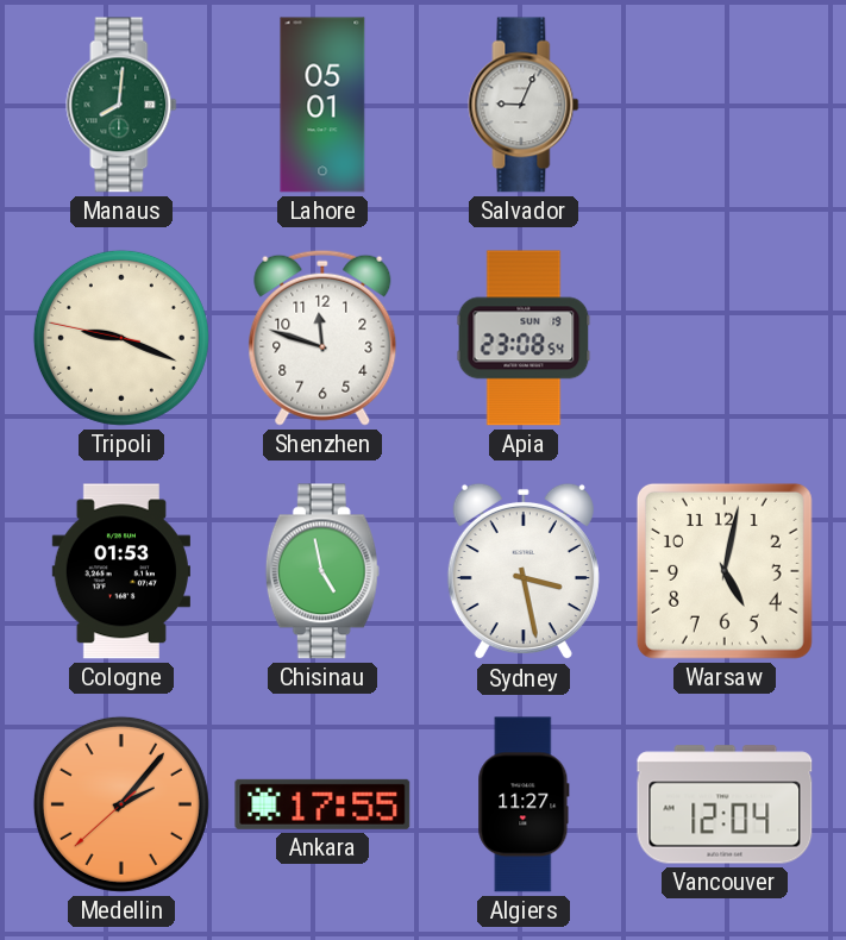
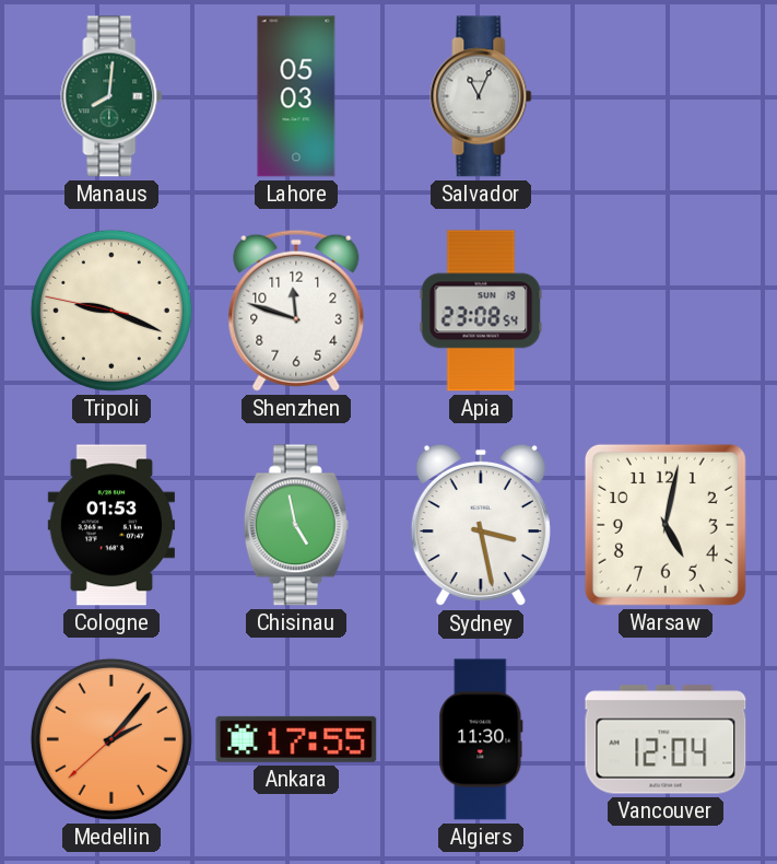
Lahore: 05:01 -> 05:03 (296, 96)
Salvador: 9:04 -> 11:04 (481, 96)
Algiers: 11:27 -> 11:30 (481, 739)
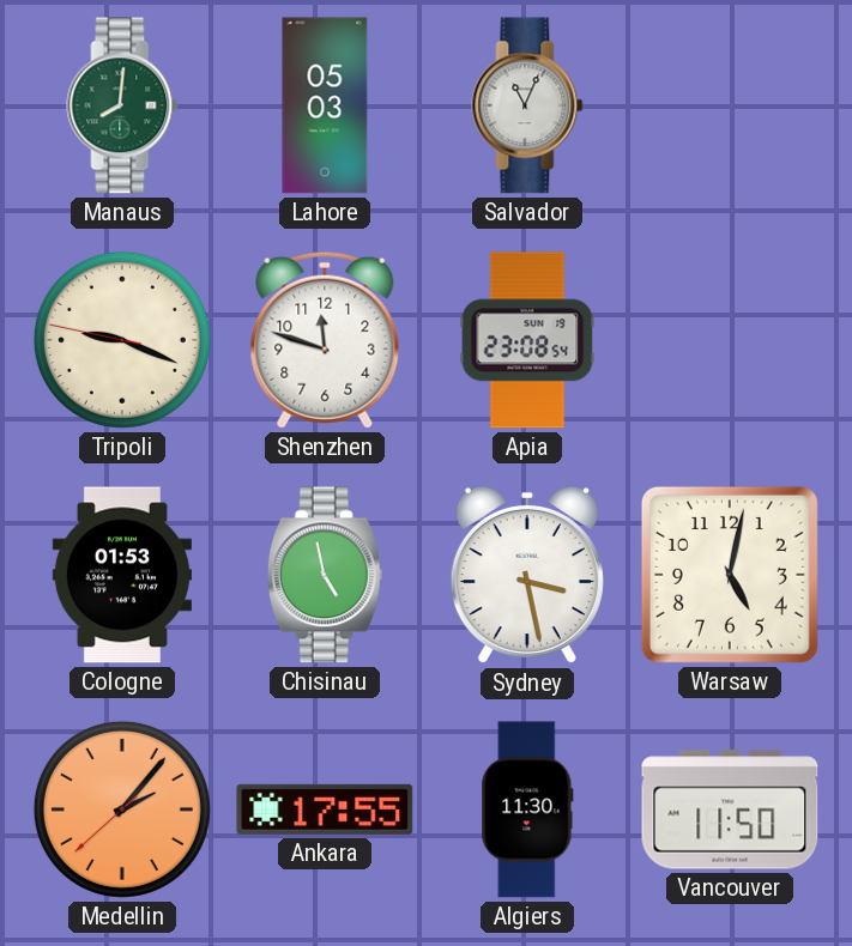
Vancouver: 12:04 -> 11:50 (730, 809)
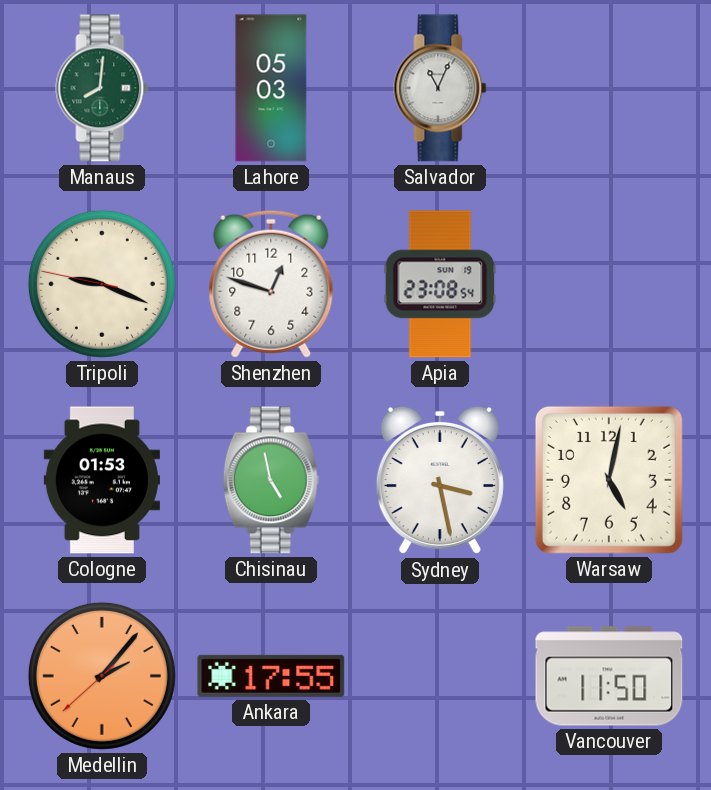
Shenzhen: 11:48 -> 12:48 (271, 284)
Algiers: 11:30 -> none (527, 809)
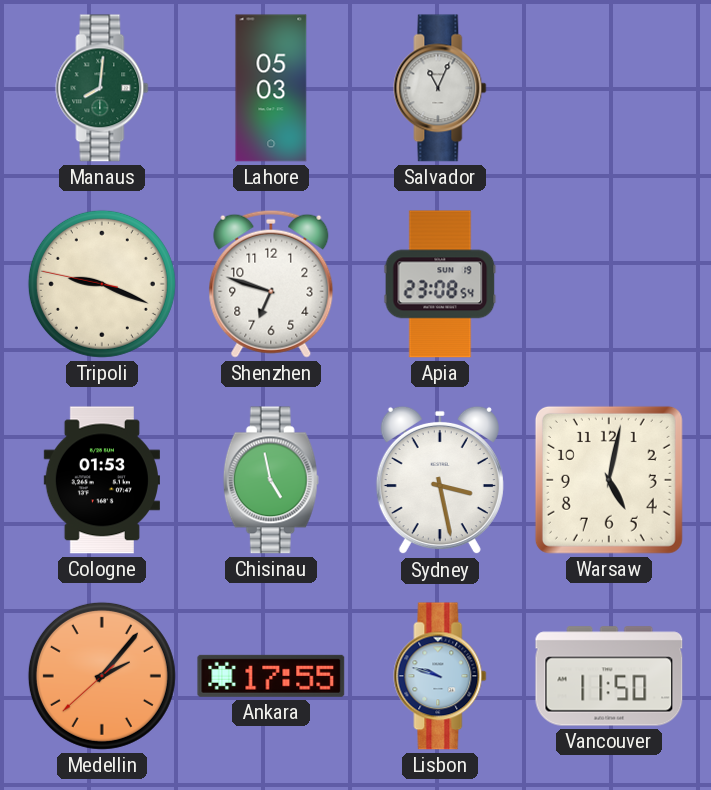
Shenzhen: 12:48 -> 6:48 (271, 284)
Lisbon: none -> 9:48 (440, 676)
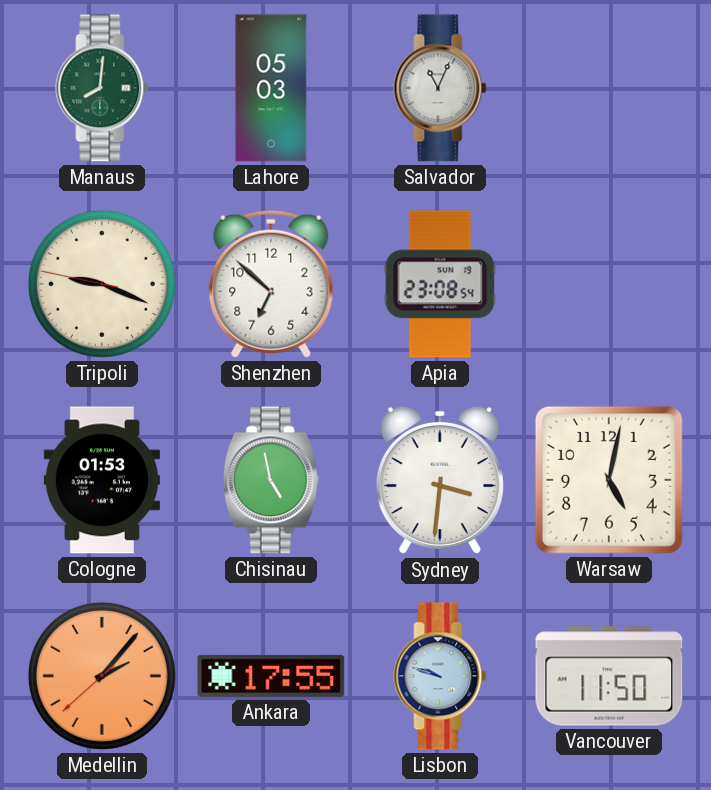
Shenzhen: 6:48 -> 6:52 (271, 284)
Sydney: 3:28 -> 3:31 (440, 480)
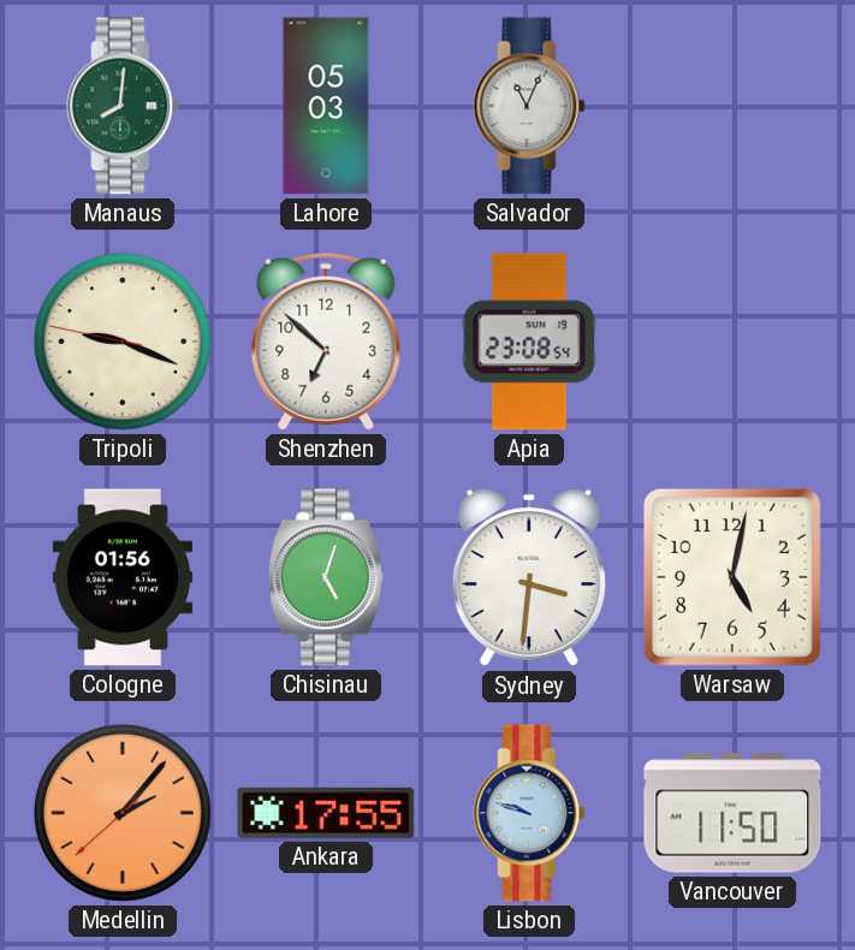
Cologne: 01:53 -> 01:56 (123, 577)
Chisinau: 4:58 -> 5:03 (326, 577)
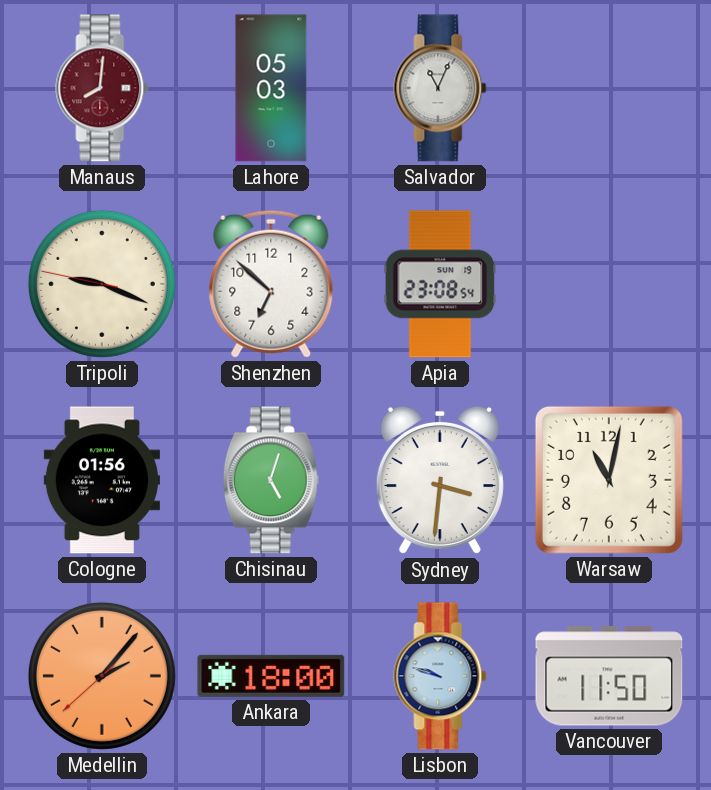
Manaus dial: green -> burgundy (102, 88)
Warsaw: 5:02 -> 11:02 (609, 480)
Ankara: 17:55 -> 18:00 (271, 676)
